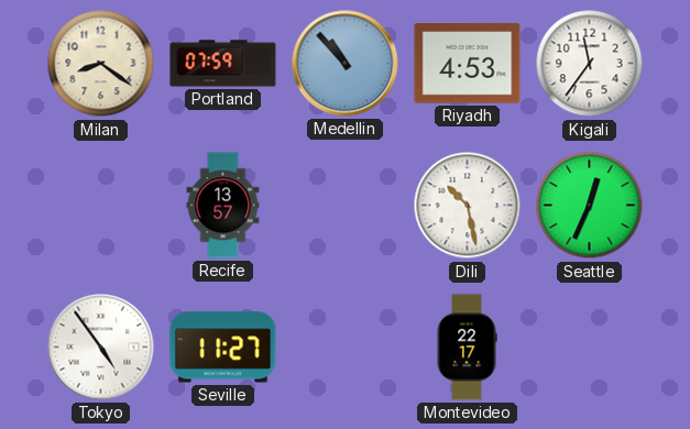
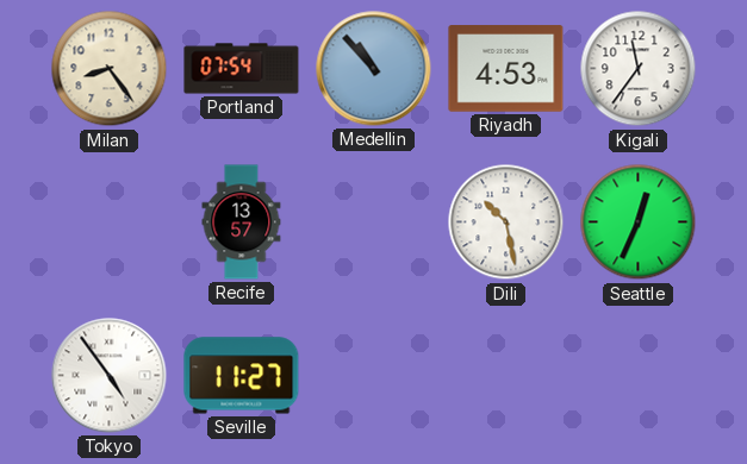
Milan: 8:21 -> 8:24 (110, 69)
Portland: 07:59 -> 07:54 (242, 69)
Montevideo: 22:17 -> none (467, 348)
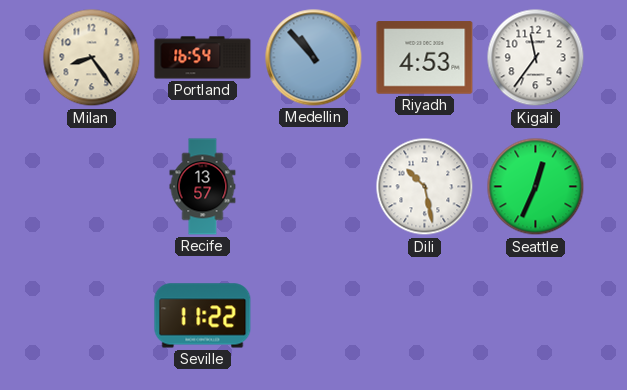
Portland: 07:54 -> 16:54 (203, 58)
Tokyo: 4:54 -> none (110, 376)
Seville: 11:27 -> 11:22 (203, 316)
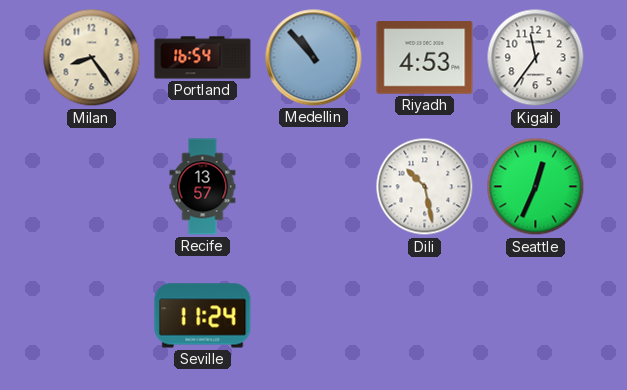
Seville: 11:22 -> 11:24 (203, 316)
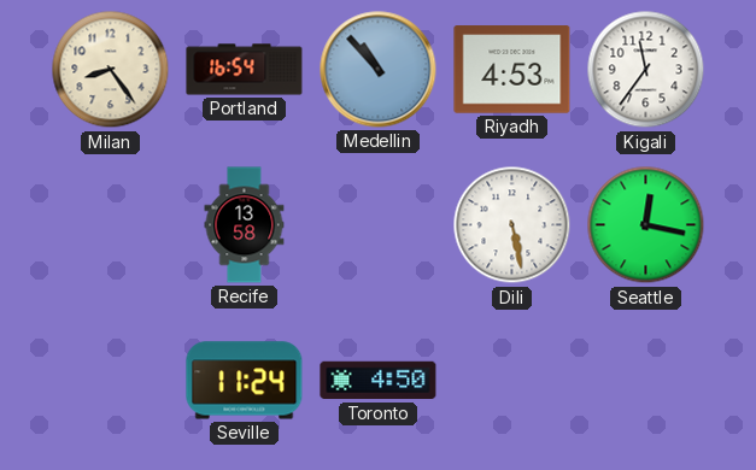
Recife: 13:57 -> 13:58 (245, 225)
Dili: 10:28 -> 5:28 (512, 225)
Seattle: 12:34 -> 12:17 (646, 225)
Toronto: none -> 4:50 (379, 381)
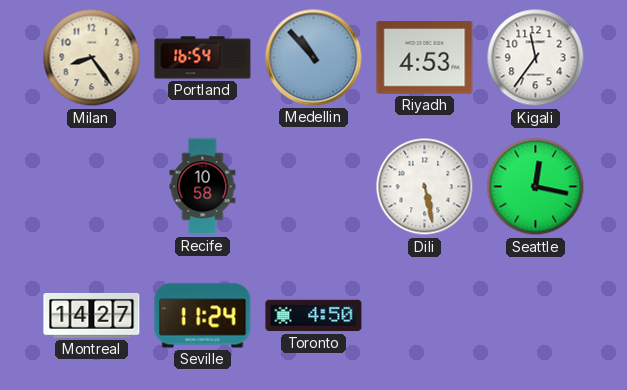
Recife: 13:58 -> 10:58 (203, 187)
Montreal: none -> 14:27 (92, 315)
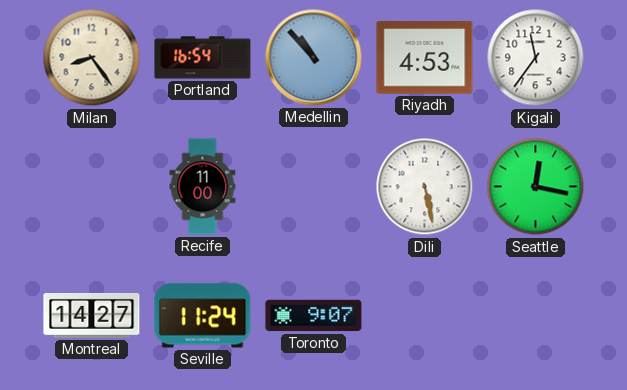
Recife: 10:58 -> 11:00 (203, 187)
Toronto: 4:50 -> 9:07 (314, 316)
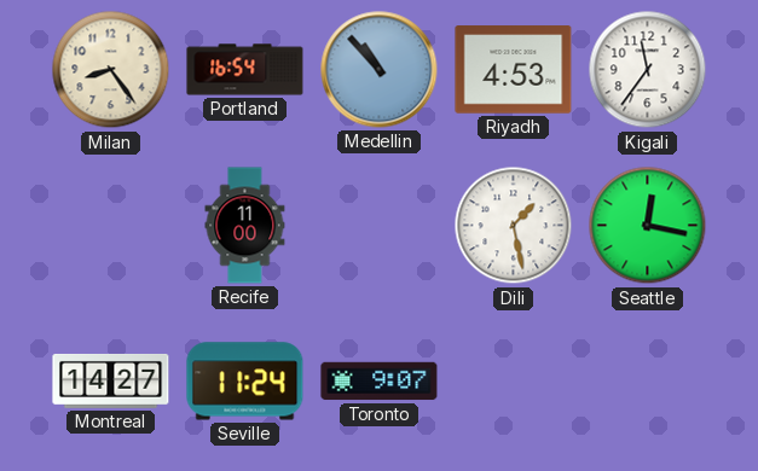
Dili: 5:28 -> 1:28 (514, 226)
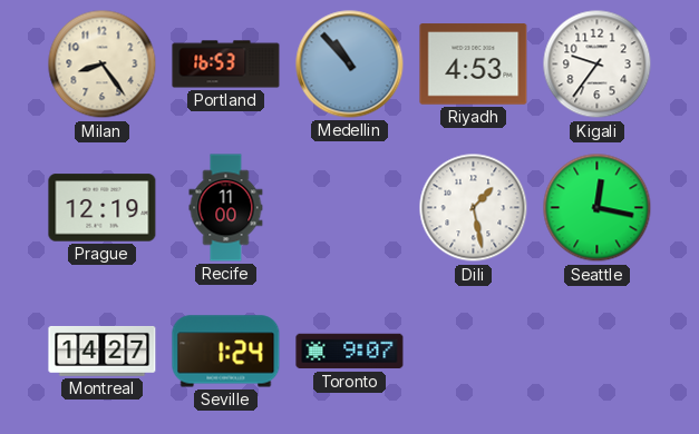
Portland: 16:54 -> 16:53 (226, 65)
Kigali: 11:36 -> 9:36 (598, 65)
Prague: none -> 12:19 (103, 208)
Seville: 11:24 -> 1:24 (226, 352)
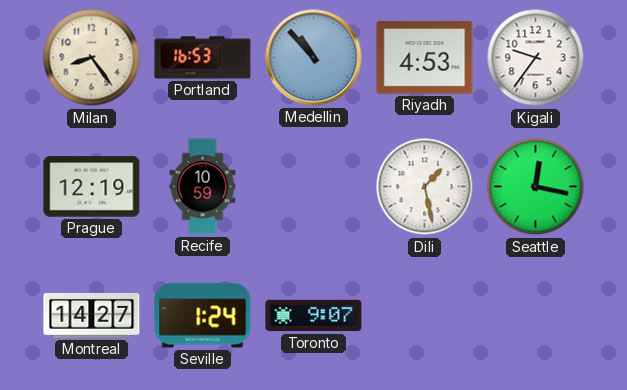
Recife: 11:00 -> 10:59 (203, 187)
